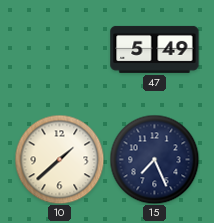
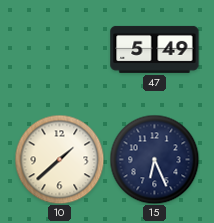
15: 7:26 -> 6:26 (154, 159)
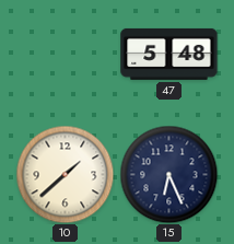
47: 5:49 -> 5:48 (169, 54)
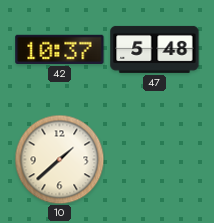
42: none -> 10:37 (60, 49)
15: 6:26 -> none (168, 174)
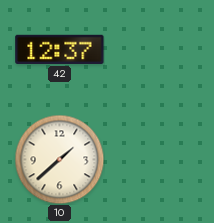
42: 10:37 -> 12:37 (60, 49)
47: 5:48 -> none (155, 49)
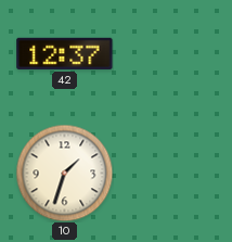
10: 1:38 -> 1:33 (64, 173)
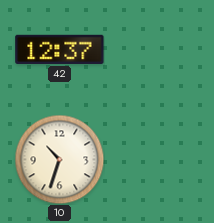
10: 1:33 -> 10:33 (59, 159)
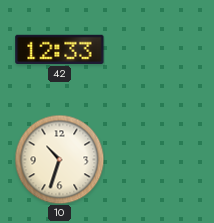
42: 12:37 -> 12:33 (60, 49)
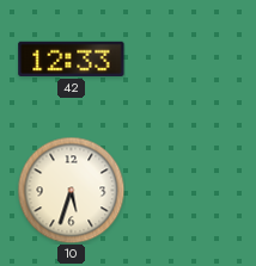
10: 10:33 -> 5:33 (71, 190)
